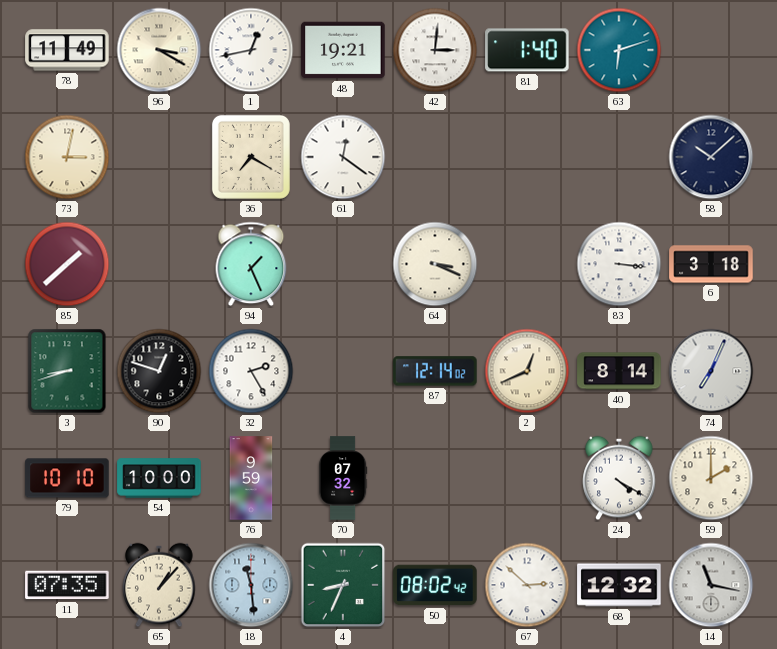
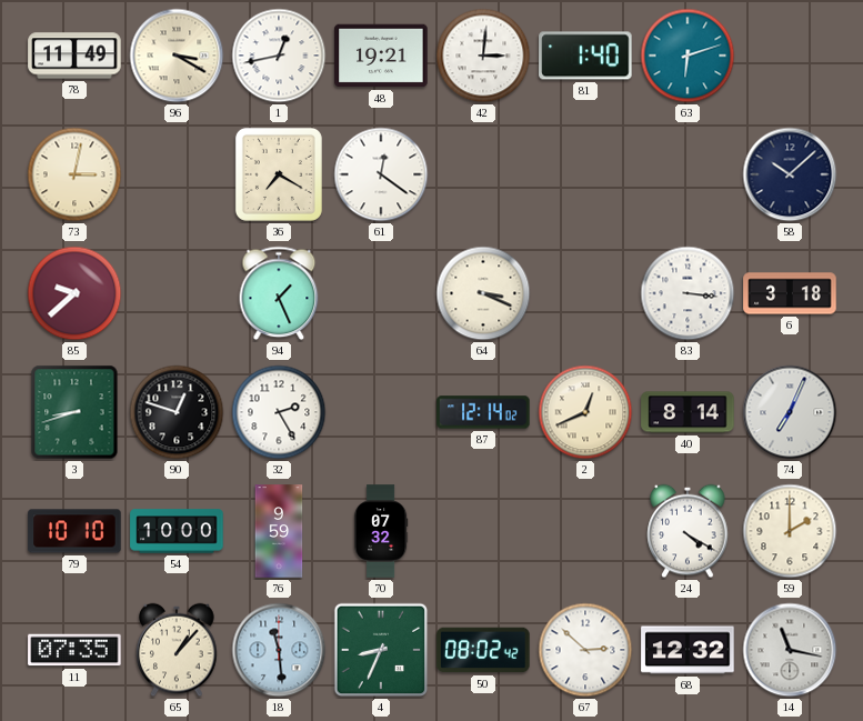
85: 1:38 -> 9:38 (74, 293)
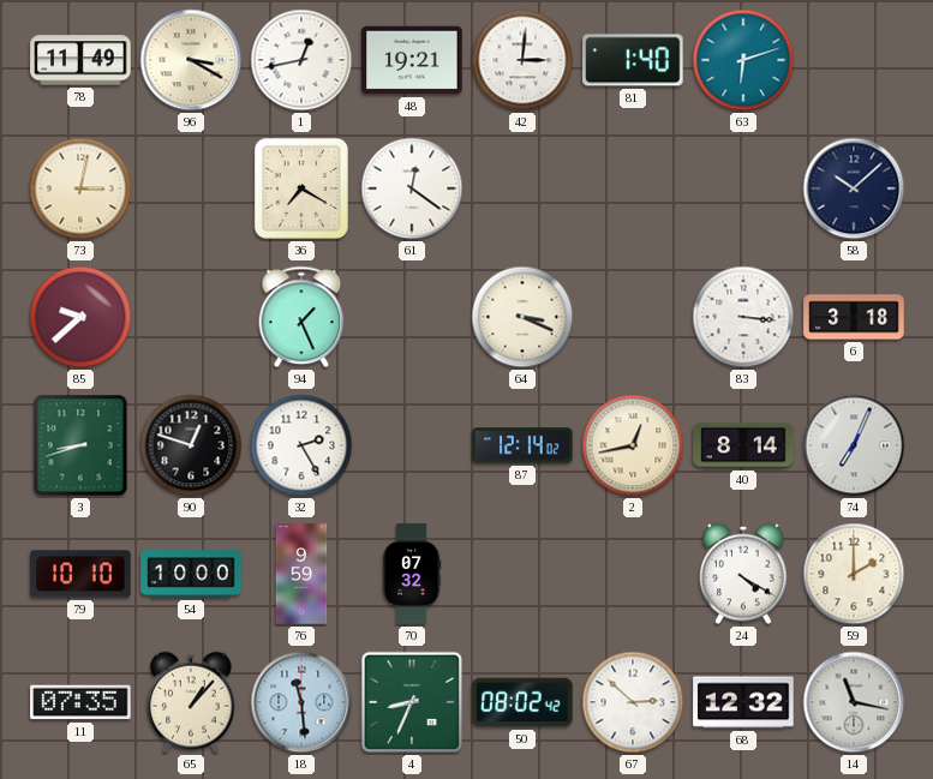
2: 12:41 -> 12:43 (633, 445)
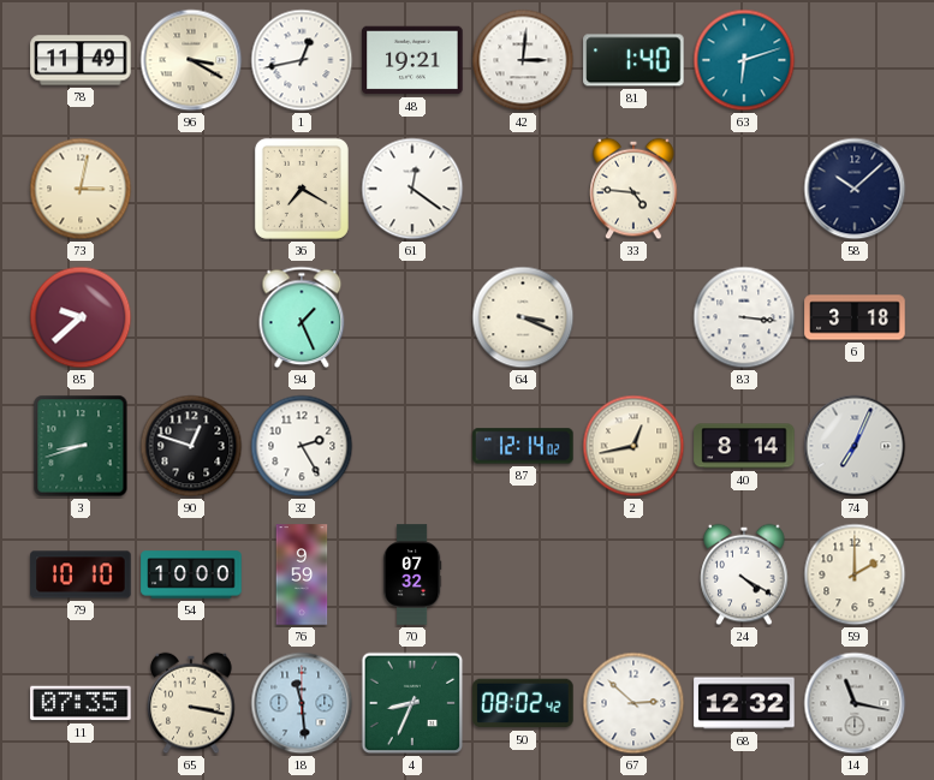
33: none -> 4:46 (633, 189)
65: 1:07 -> 3:17 (191, 703)
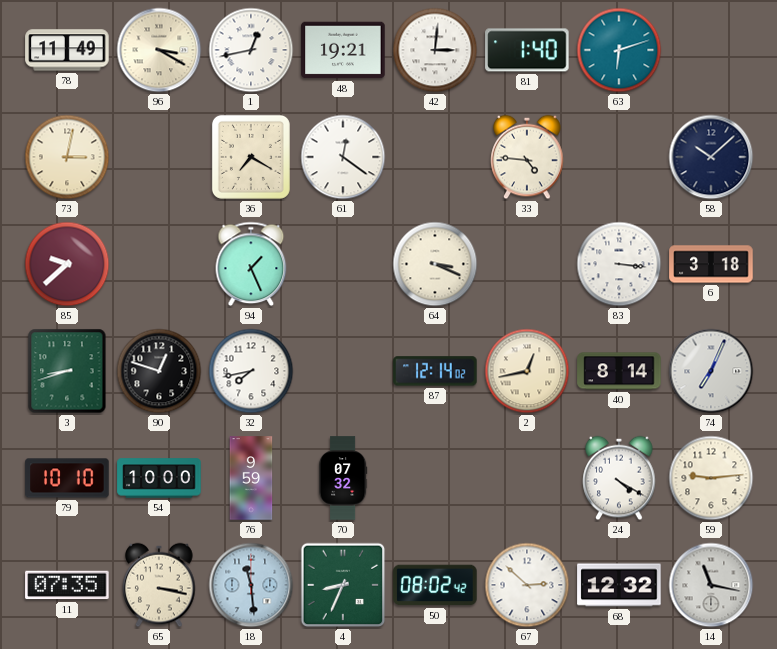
32: 2:25 -> 7:43 (251, 371)
59: 2:00 -> 9:14 (711, 478)
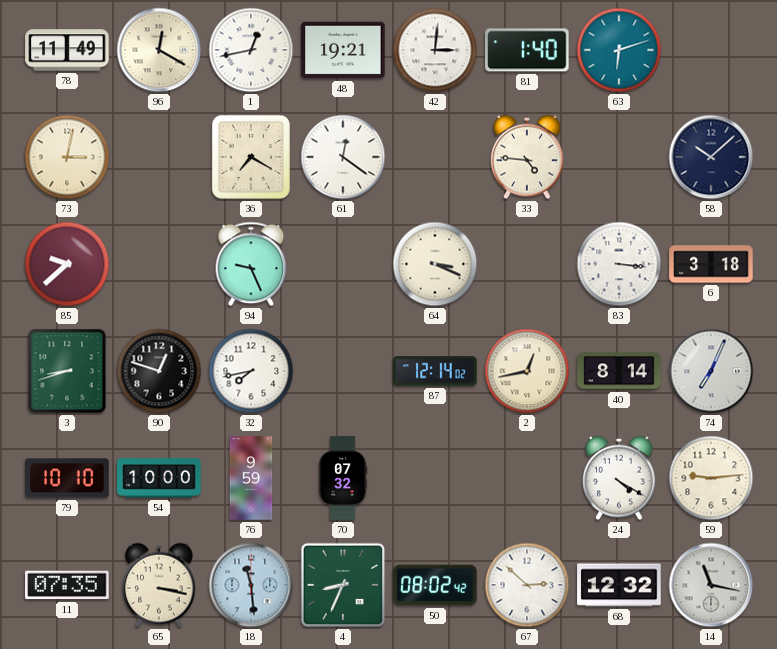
96: 3:20 -> 12:20 (159, 50)
94: 1:26 -> 9:26 (251, 264)
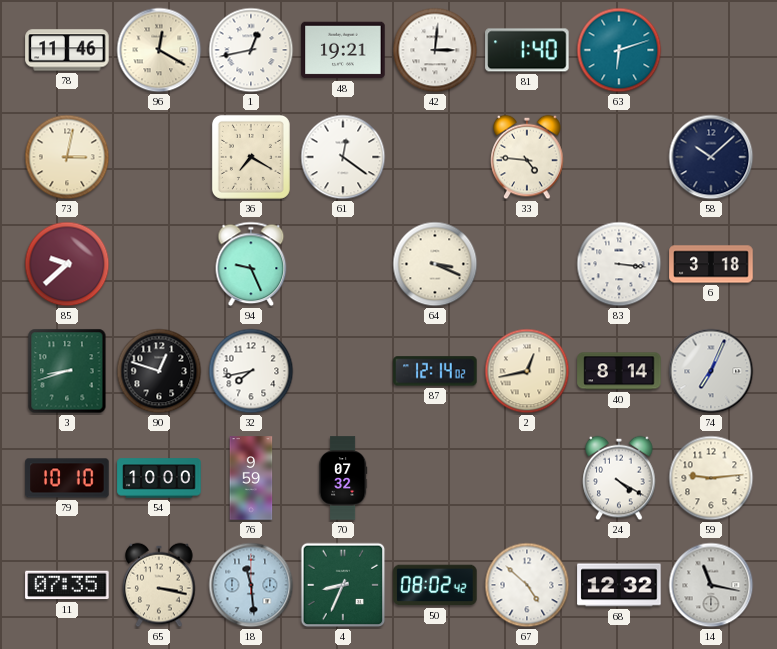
78: 11:49 -> 11:46 (67, 50)
67: 2:52 -> 4:52 (527, 585)
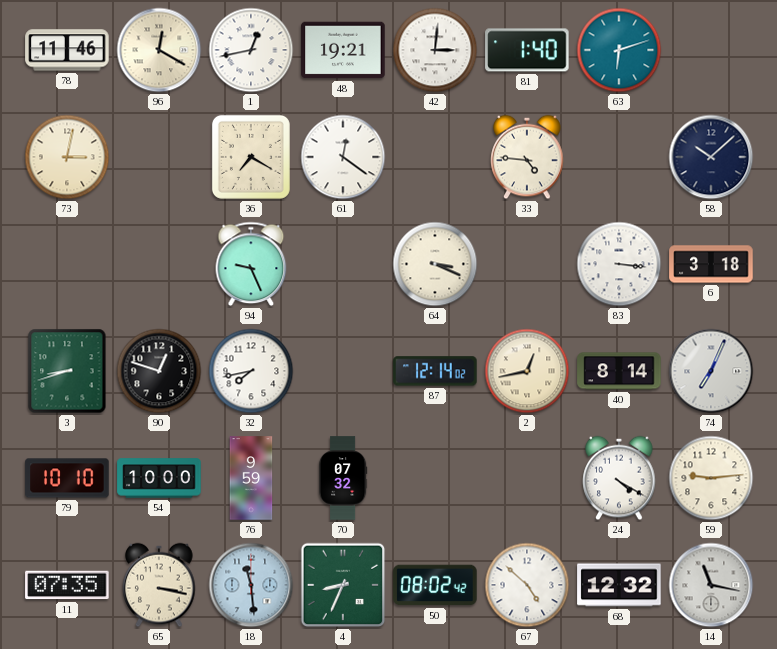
85: 9:38 -> none (67, 264)
